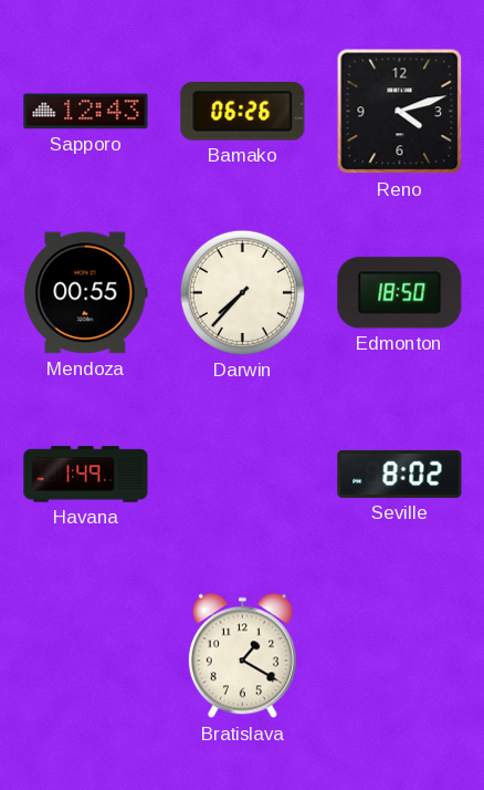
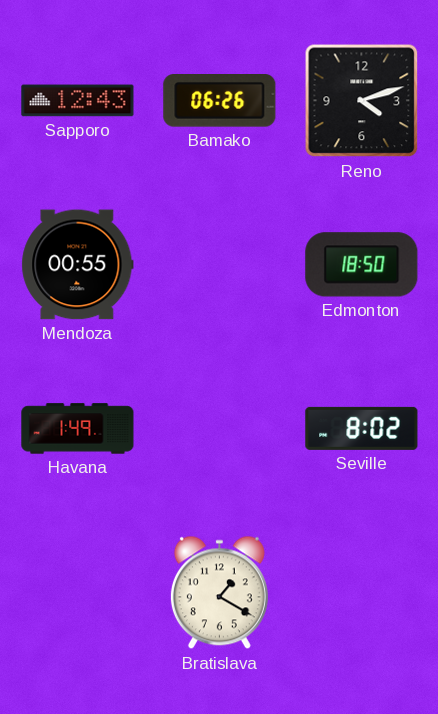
Darwin: 7:37 -> none (242, 292)
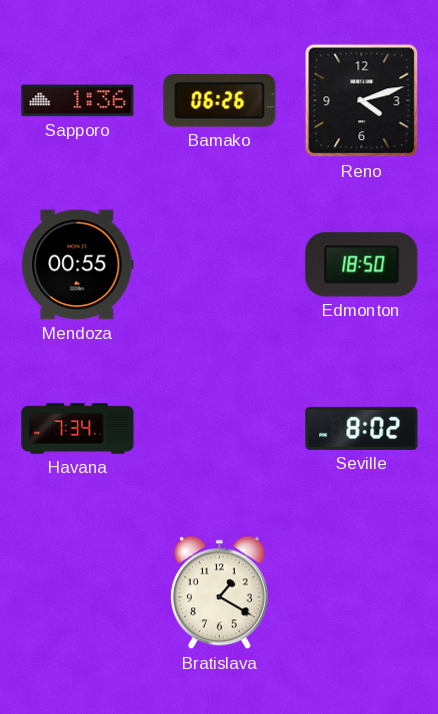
Sapporo: 12:43 -> 1:36 (78, 101)
Havana: 1:49 -> 7:34 (78, 429)
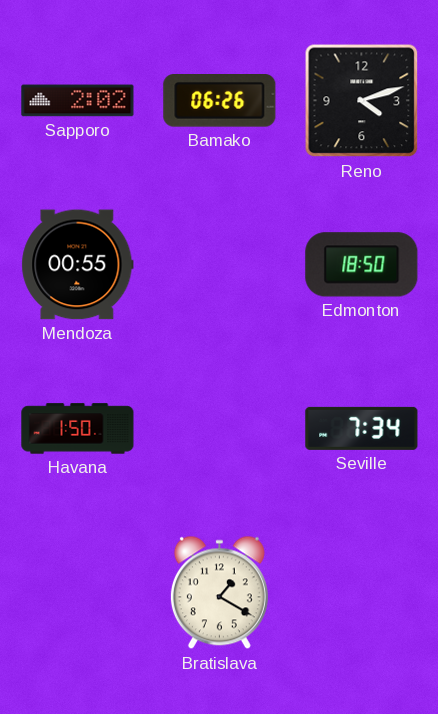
Sapporo: 1:36 -> 2:02 (78, 101)
Havana: 7:34 -> 1:50 (78, 429)
Seville: 8:02 -> 7:34 (362, 428)
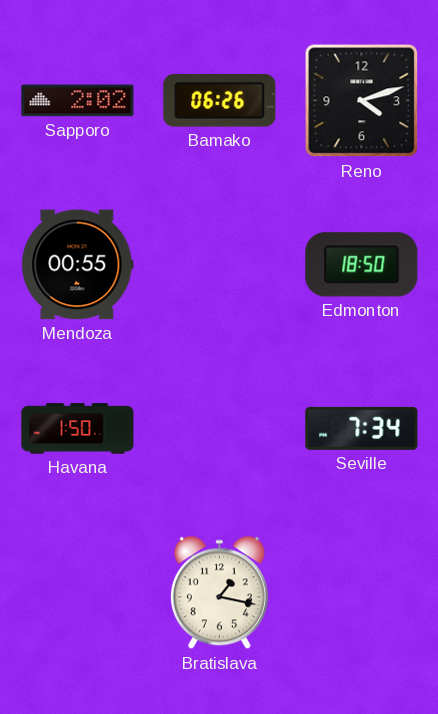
Bratislava: 1:20 -> 1:17 (219, 593)
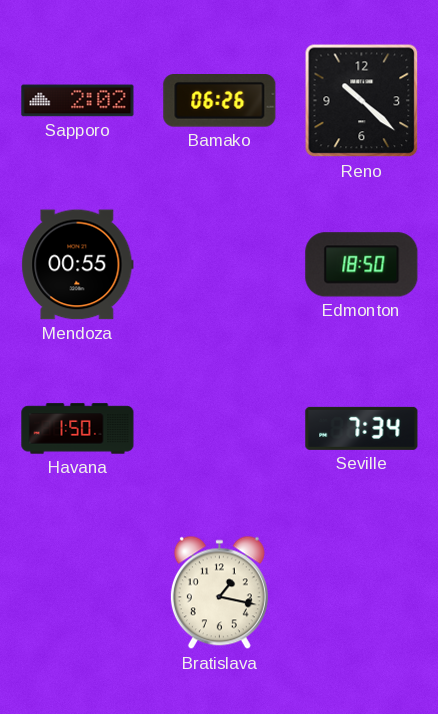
Reno: 4:12 -> 10:22 (362, 101)
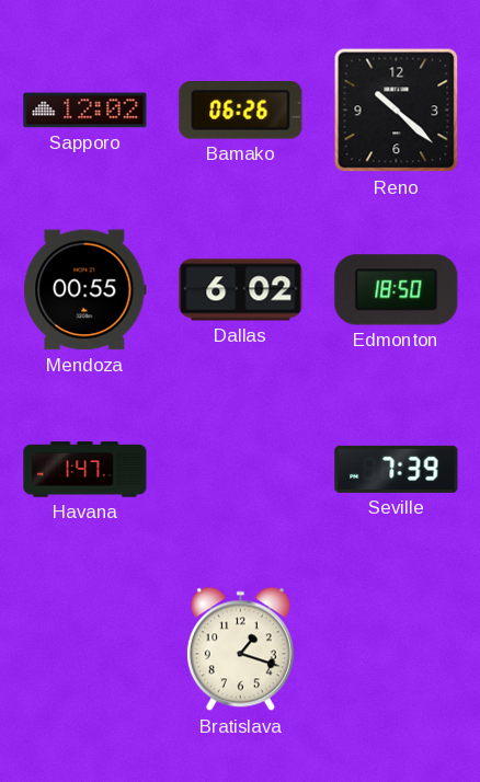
Sapporo: 2:02 -> 12:02 (85, 111)
Dallas: none -> 6:02 (241, 290)
Havana: 1:50 -> 1:47 (85, 470)
Seville: 7:34 -> 7:39 (397, 469)
Bratislava: 1:17 -> 1:18 (240, 649)
